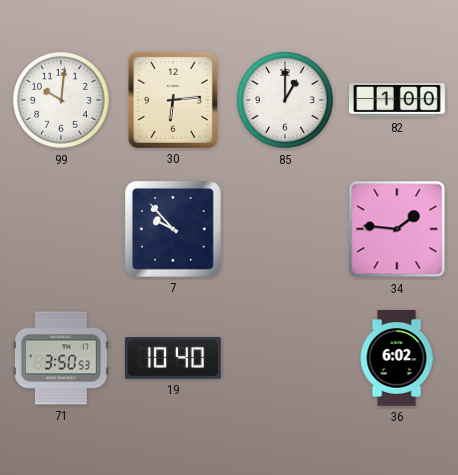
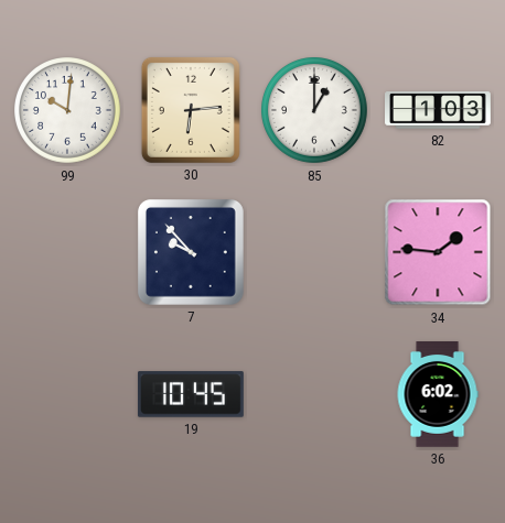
82: 1:00 -> 1:03 (439, 110)
71: 3:50 -> none (61, 358)
19: 10:40 -> 10:45 (191, 394)
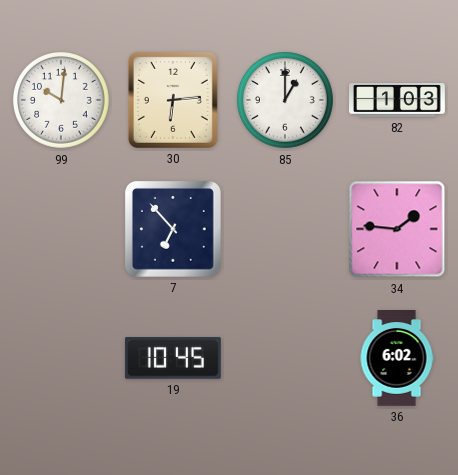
7: 9:53 -> 6:53 (173, 229)
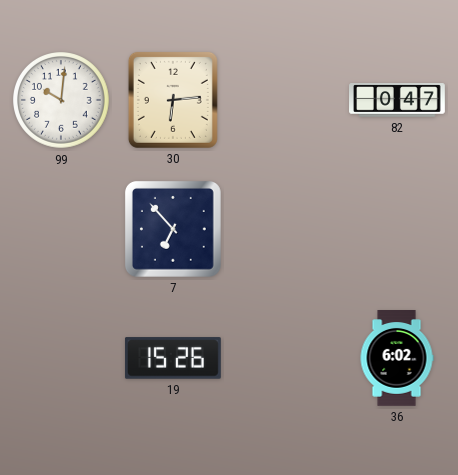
85: 1:00 -> none (286, 101)
82: 1:03 -> 0:47 (398, 100)
34: 1:46 -> none (397, 229)
19: 10:45 -> 15:26 (173, 358)
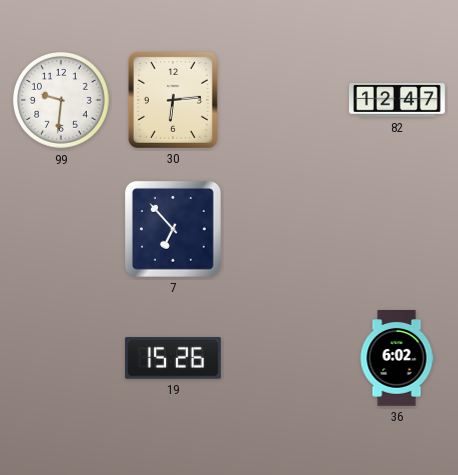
99: 10:01 -> 9:31 (62, 101)
82: 0:47 -> 12:47 (398, 100)
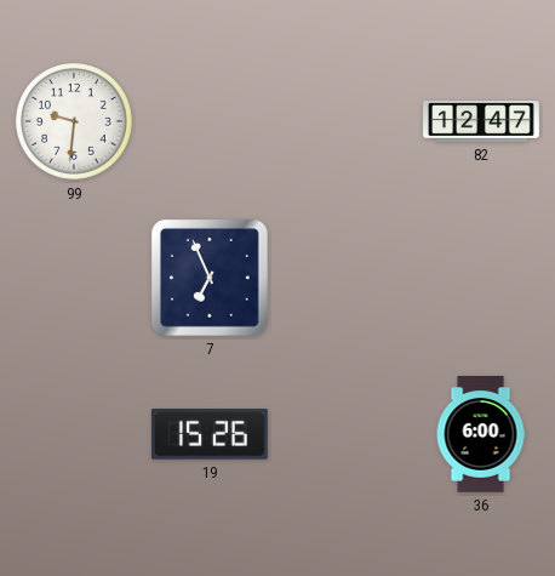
30: 6:14 -> none (173, 100)
7: 6:53 -> 6:56 (210, 278)
36: 6:02 -> 6:00 (481, 435)
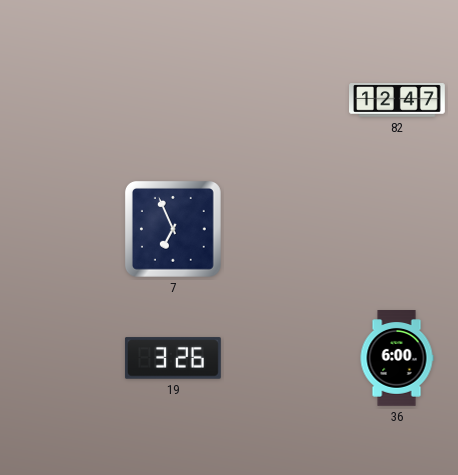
99: 9:31 -> none (75, 122)
19: 15:26 -> 3:26 (173, 358)
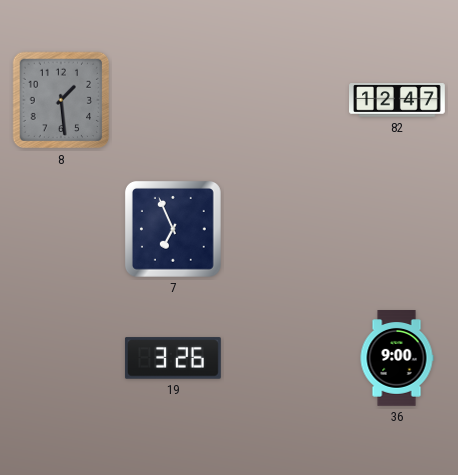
8: none -> 1:29 (61, 100)
36: 6:00 -> 9:00 (397, 359)
